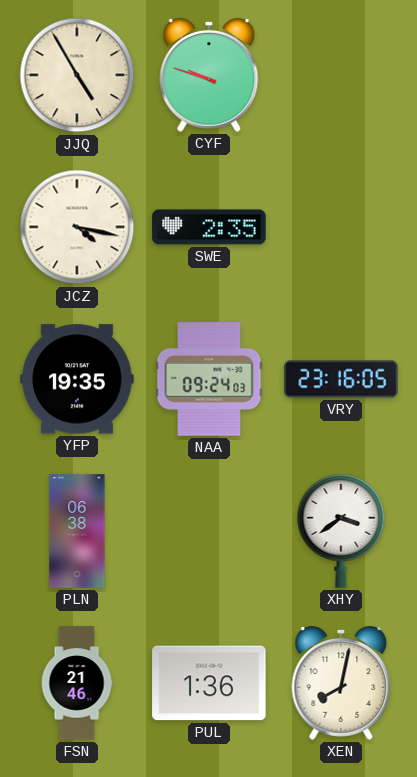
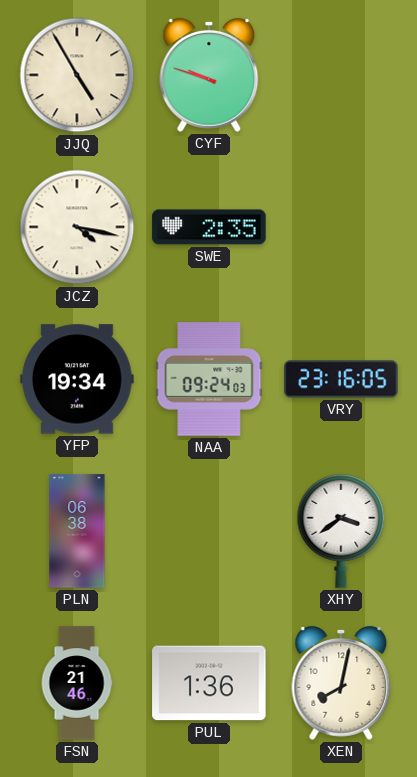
YFP: 19:35 -> 19:34 (77, 379)
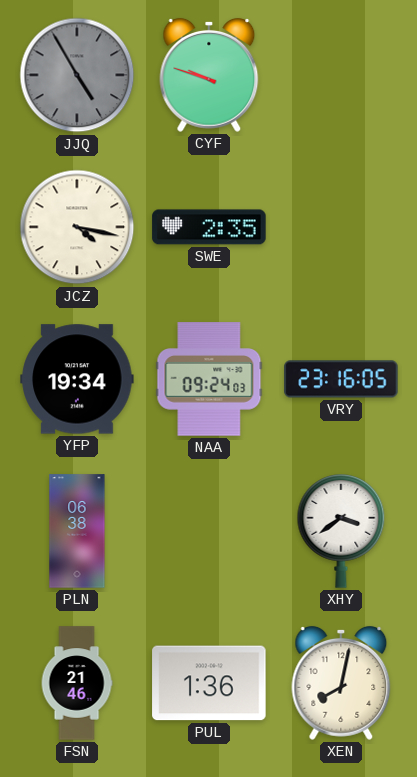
JJQ dial: cream -> grey (77, 75)
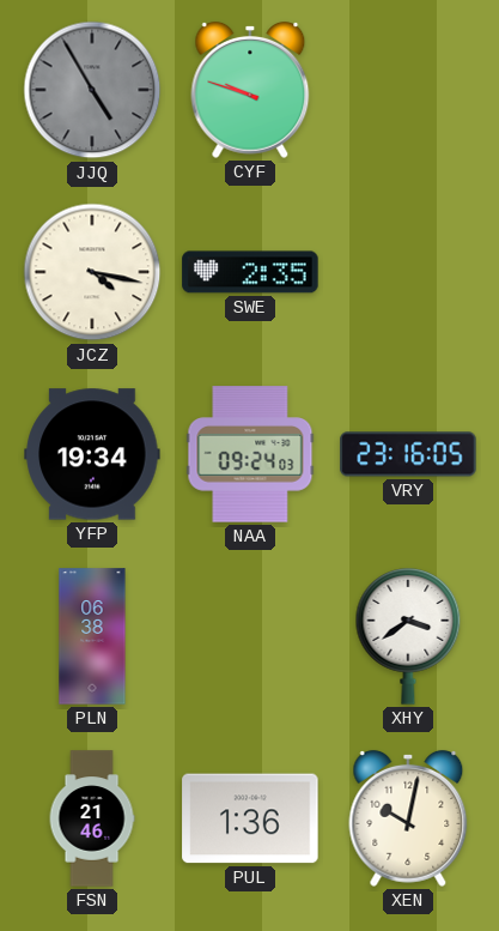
XEN: 8:02 -> 10:02 (408, 818)
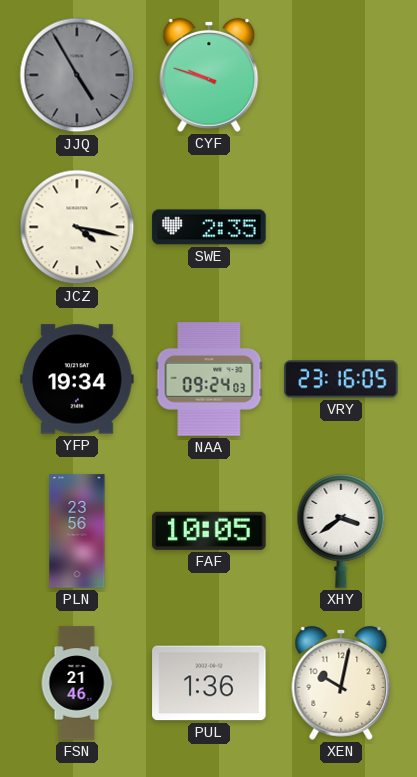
PLN: 06:38 -> 23:56 (77, 531)
FAF: none -> 10:05 (209, 531)
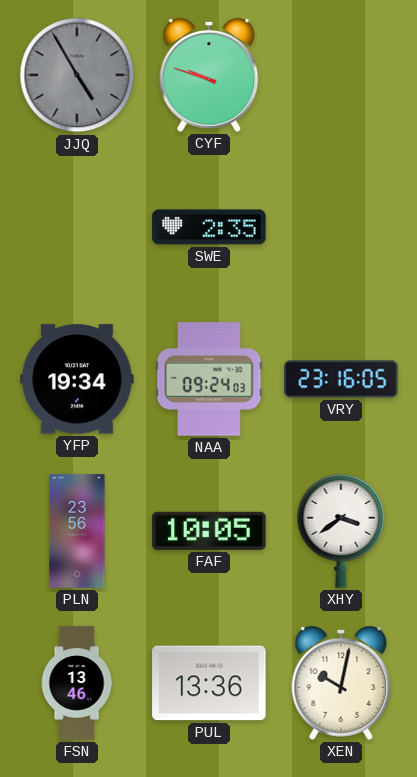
JCZ: 4:17 -> none (77, 227)
FSN: 21:46 -> 13:46 (77, 683)
PUL: 1:36 -> 13:36 (209, 683)
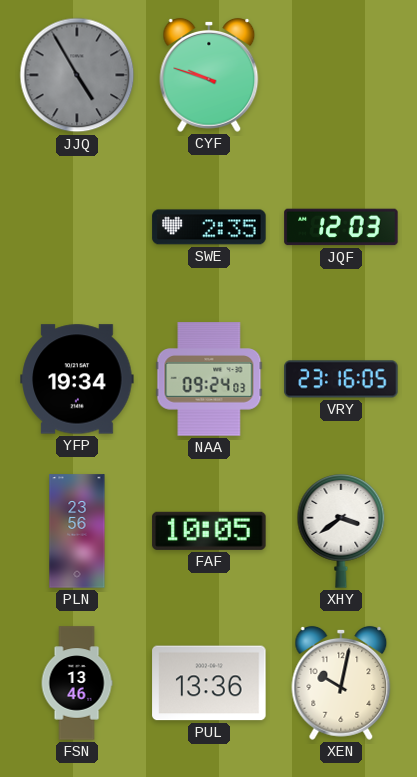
JQF: none -> 12:03 (341, 227)
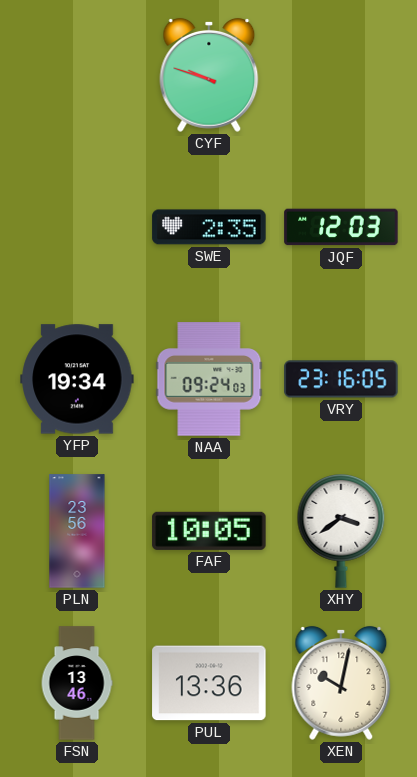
JJQ: 4:55 -> none (77, 75)
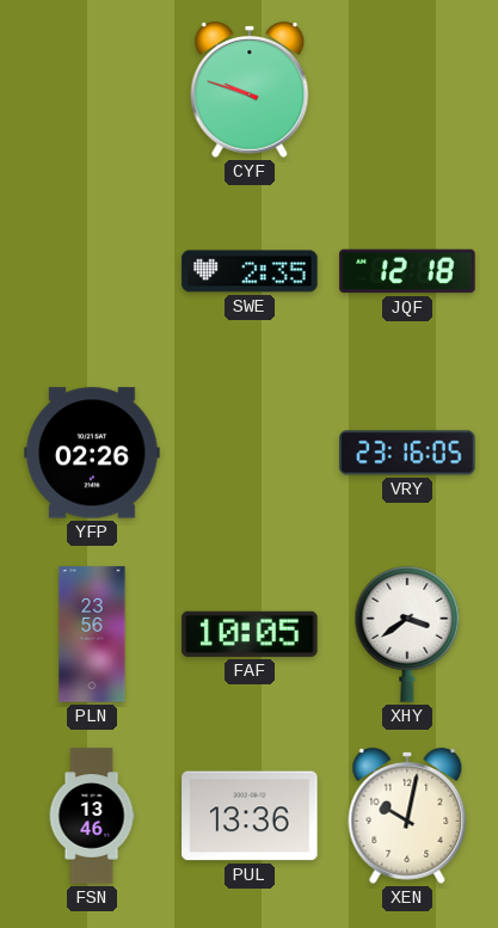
JQF: 12:03 -> 12:18 (407, 271)
YFP: 19:34 -> 02:26 (92, 453)
NAA: 09:24 -> none (209, 379)
